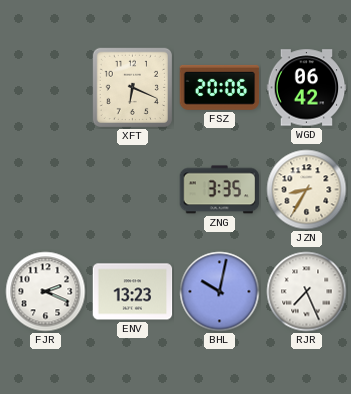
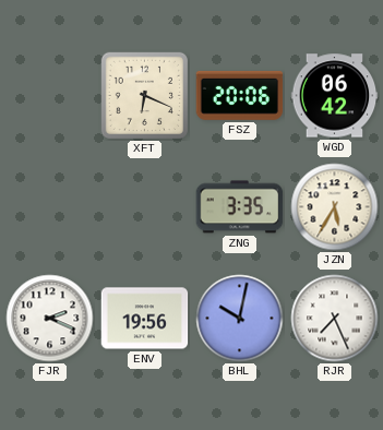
JZN: 8:35 -> 5:35 (335, 207)
ENV: 13:23 -> 19:56 (145, 319)
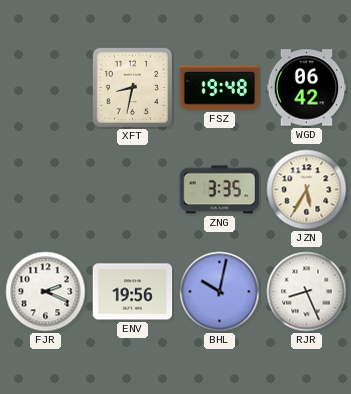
XFT: 6:19 -> 8:32 (132, 87)
FSZ: 20:06 -> 19:48 (220, 87)
RJR: 7:26 -> 8:26 (307, 292)
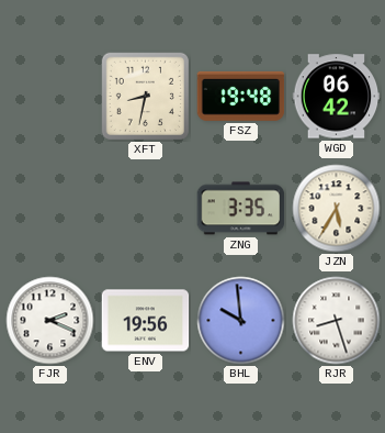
BHL: 10:02 -> 9:59 (241, 321)
RJR: 8:26 -> 8:27 (337, 321)
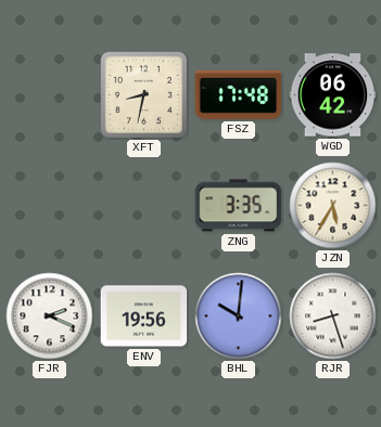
FSZ: 19:48 -> 17:48 (239, 94)
BHL: 9:59 -> 10:01 (239, 316)
